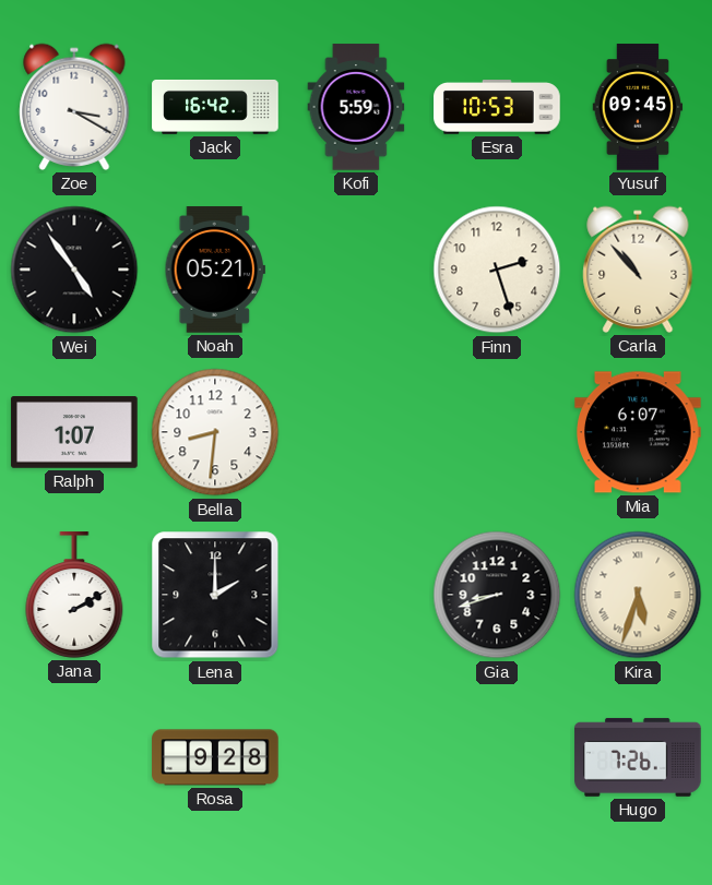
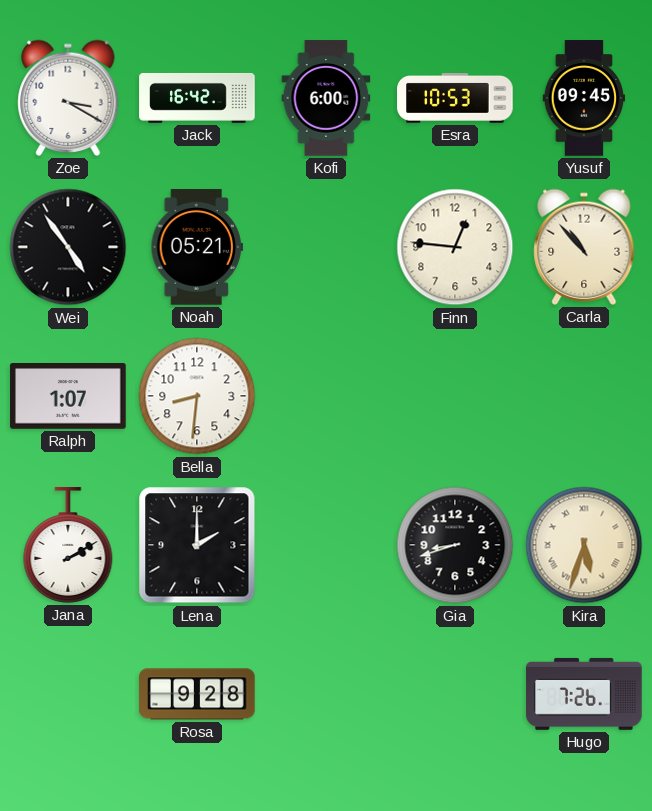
Kofi: 5:59 -> 6:00 (326, 98)
Finn: 2:27 -> 12:46 (455, 247)
Mia: 6:07 -> none (639, 432)
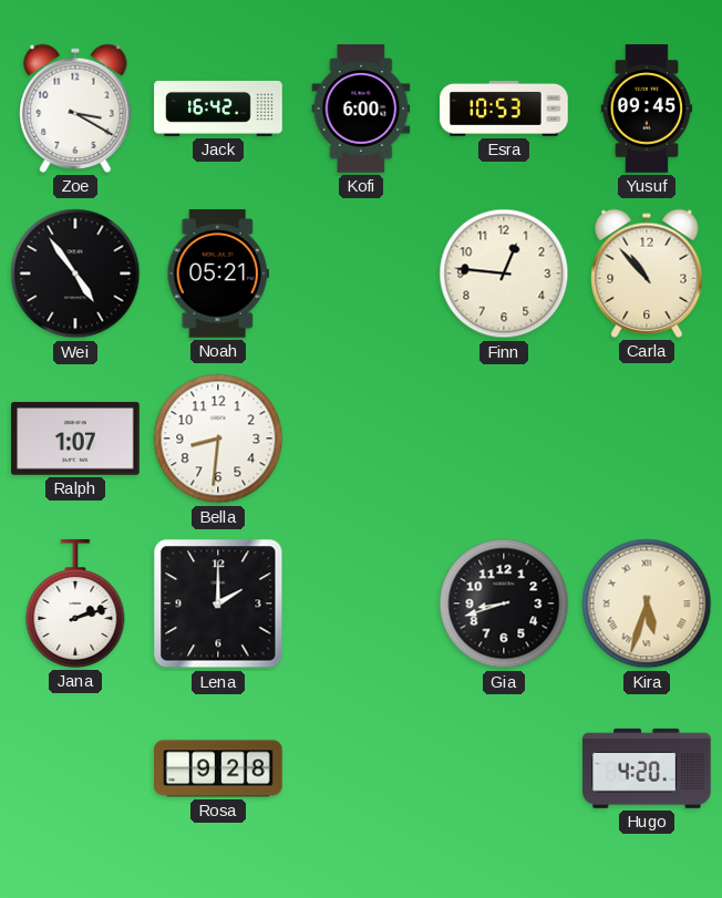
Jana: 2:10 -> 2:12 (75, 603)
Hugo: 7:26 -> 4:20 (647, 768)
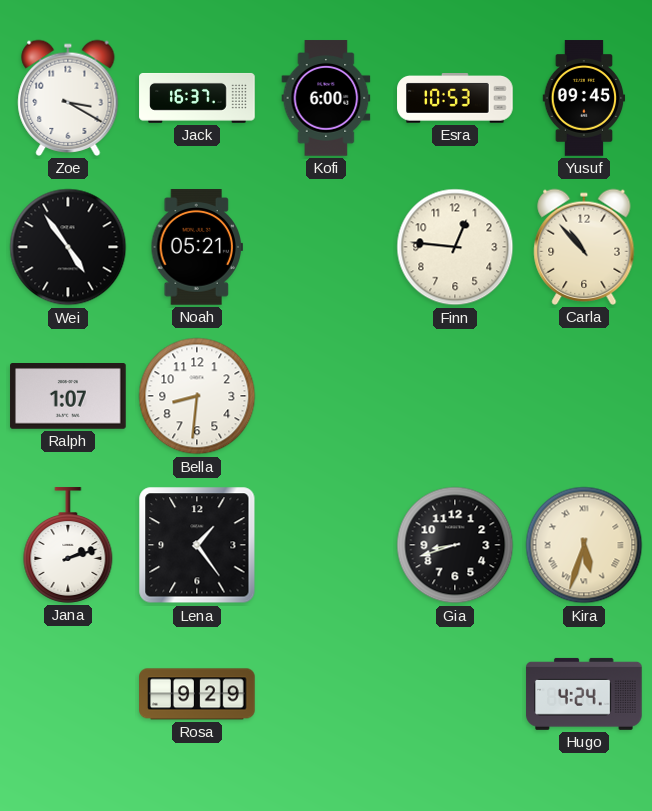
Jack: 16:42 -> 16:37 (197, 98)
Lena: 2:00 -> 1:24 (197, 545)
Rosa: 9:28 -> 9:29 (197, 694)
Hugo: 4:20 -> 4:24 (584, 694)
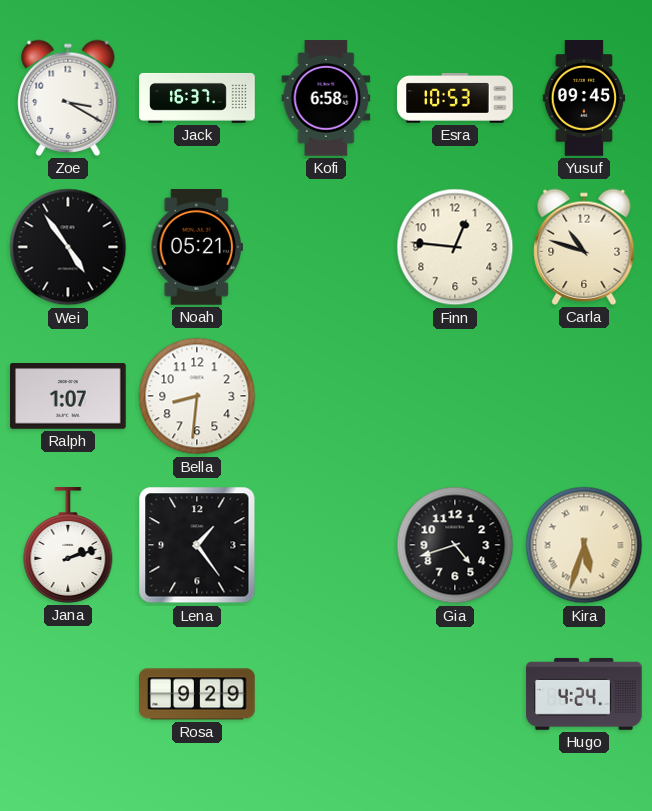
Kofi: 6:00 -> 6:58 (326, 98)
Carla: 10:53 -> 10:48 (584, 247)
Gia: 8:42 -> 4:42 (455, 545)
